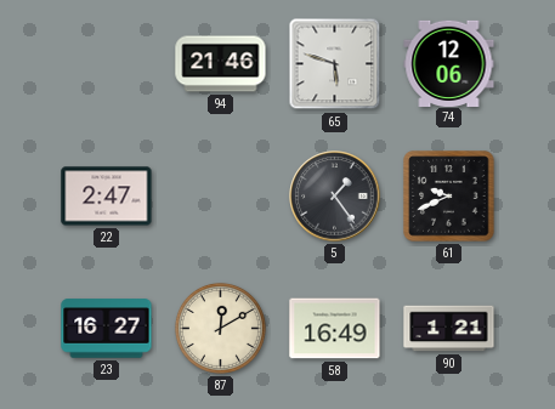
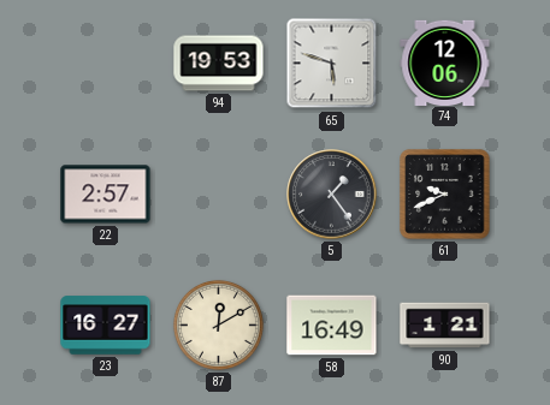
94: 21:46 -> 19:53 (219, 64)
22: 2:47 -> 2:57 (106, 195)
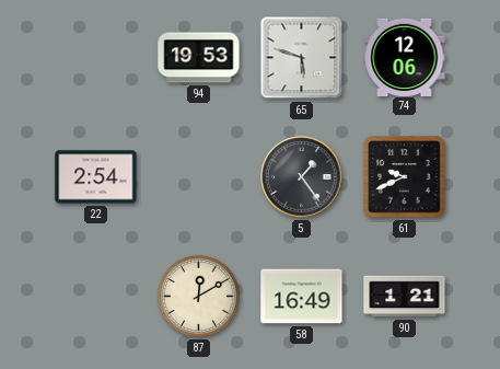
22: 2:57 -> 2:54 (96, 177)
23: 16:27 -> none (106, 326)
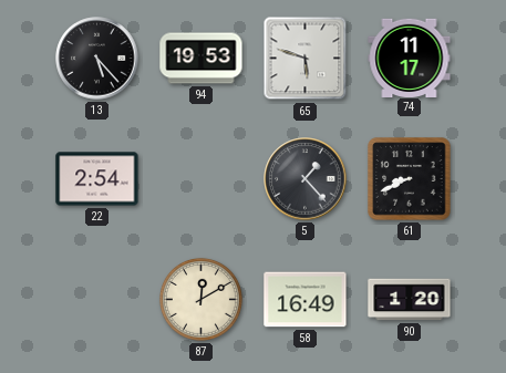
13: none -> 5:23 (97, 59)
74: 12:06 -> 11:17 (410, 58)
5: 1:24 -> 1:23 (306, 179)
61: 9:41 -> 8:41 (410, 179)
90: 1:21 -> 1:20 (410, 300)
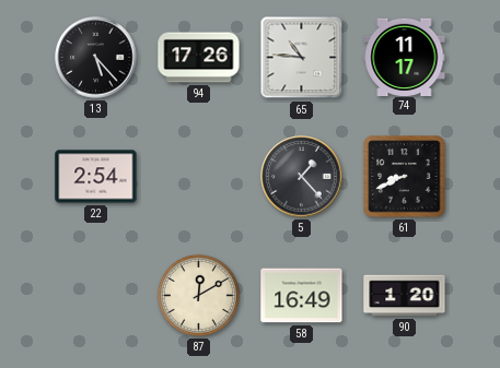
94: 19:53 -> 17:26 (199, 58)
65: 5:48 -> 10:46 (302, 58)
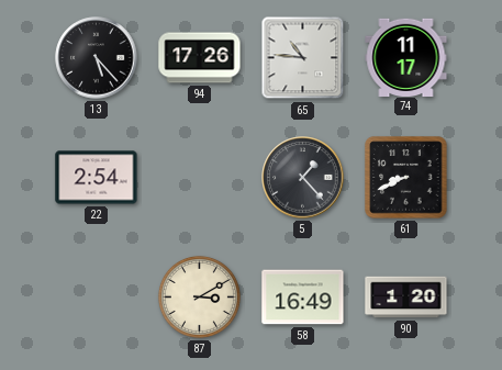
87: 12:10 -> 3:10 (199, 296)
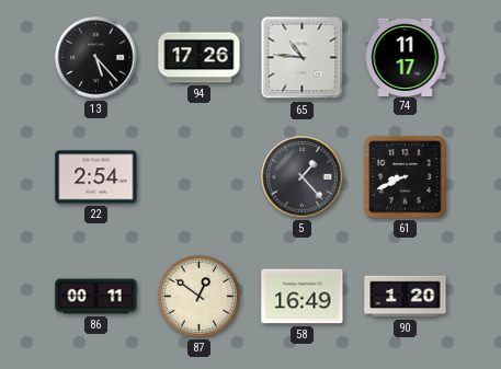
86: none -> 00:11 (96, 297)
87: 3:10 -> 12:51 (198, 296)
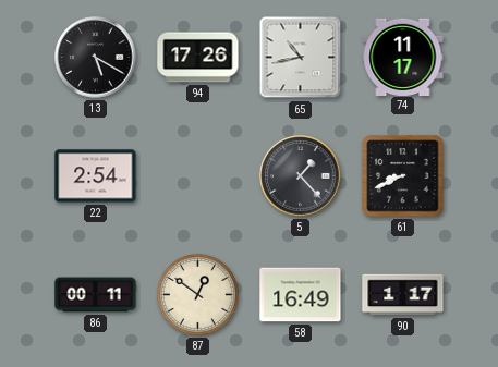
13: 5:23 -> 5:20 (96, 58)
65: 10:46 -> 10:43 (301, 58)
90: 1:20 -> 1:17 (403, 295)
